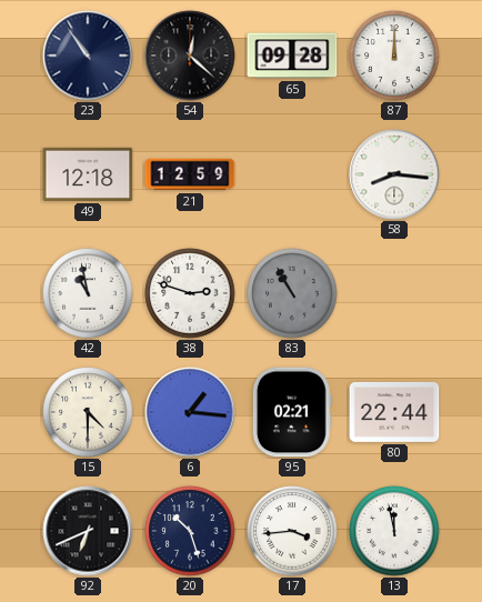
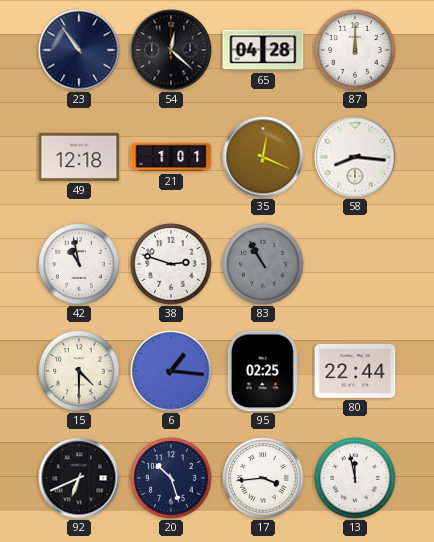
65: 09:28 -> 04:28 (263, 50)
21: 12:59 -> 1:01 (171, 157)
35: none -> 12:19 (263, 157)
95: 02:21 -> 02:25 (263, 371)
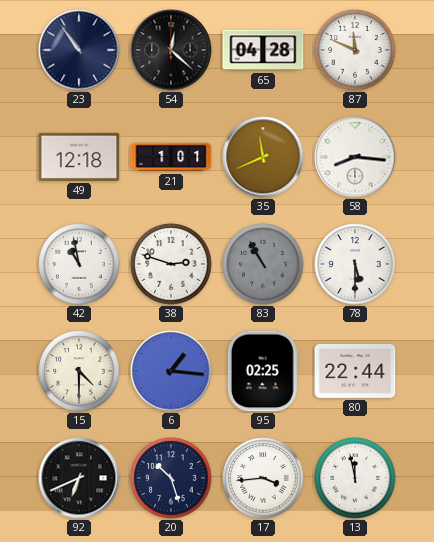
87: 12:00 -> 11:49 (355, 50)
35: 12:19 -> 11:41 (263, 157)
78: none -> 5:30 (355, 264)
